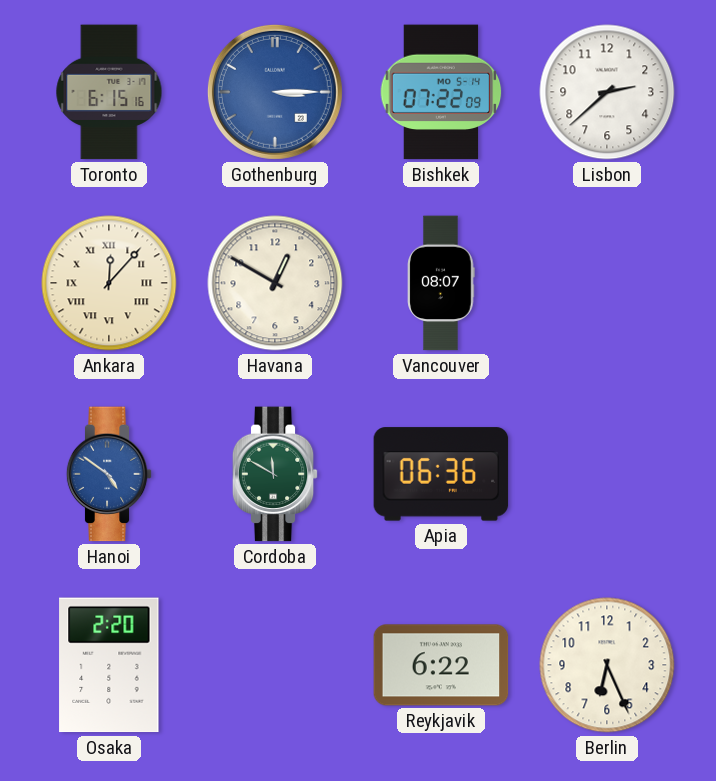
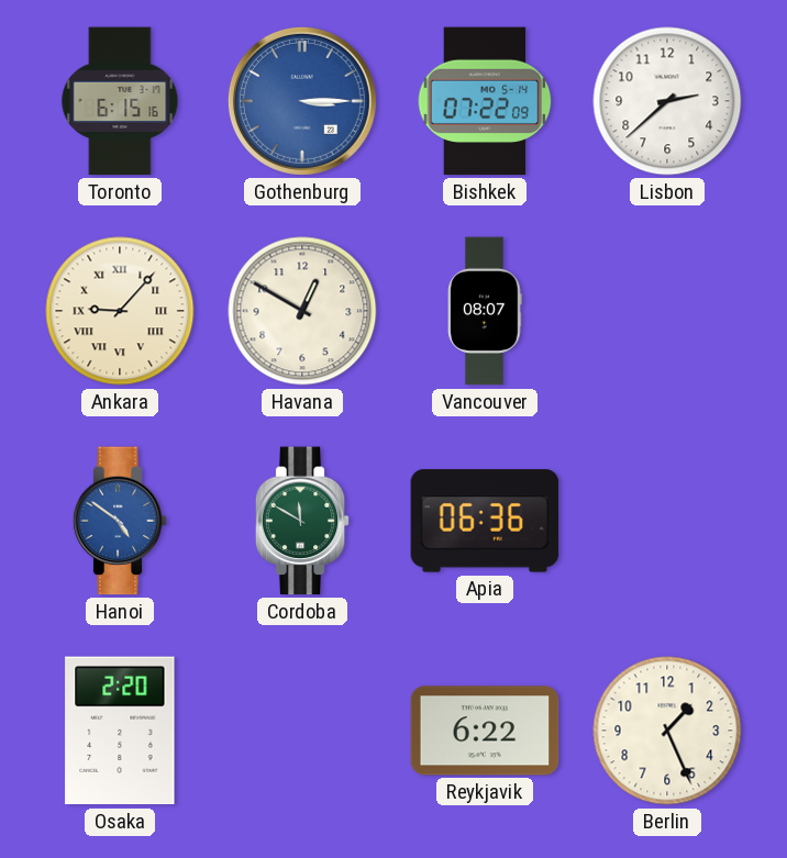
Ankara: 12:07 -> 9:07 (120, 311)
Berlin: 6:26 -> 1:26 (667, 731)
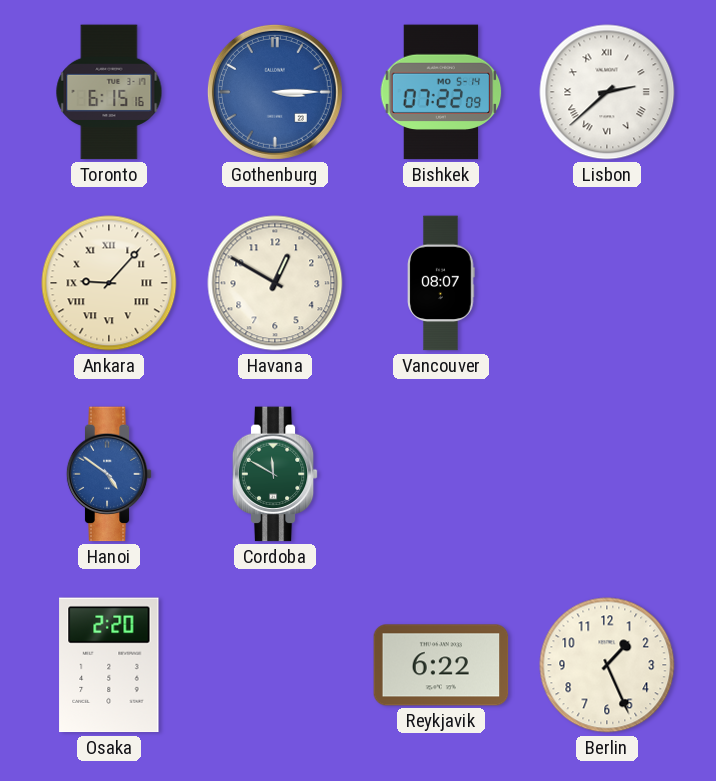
Lisbon numerals: Arabic -> Roman (607, 92)
Apia: 06:36 -> none (485, 521)
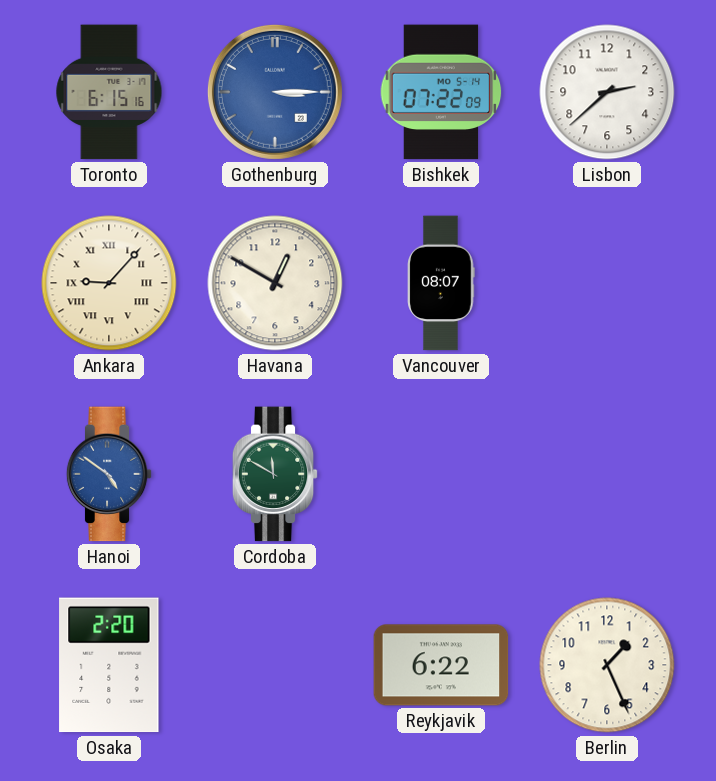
Lisbon numerals: Roman -> Arabic (607, 92)
